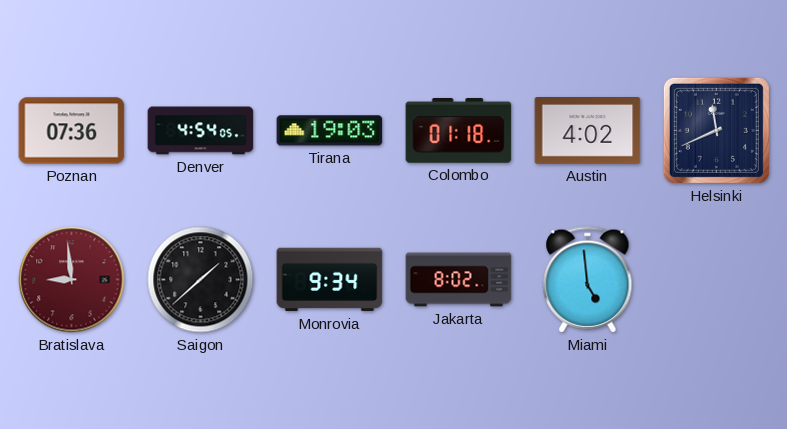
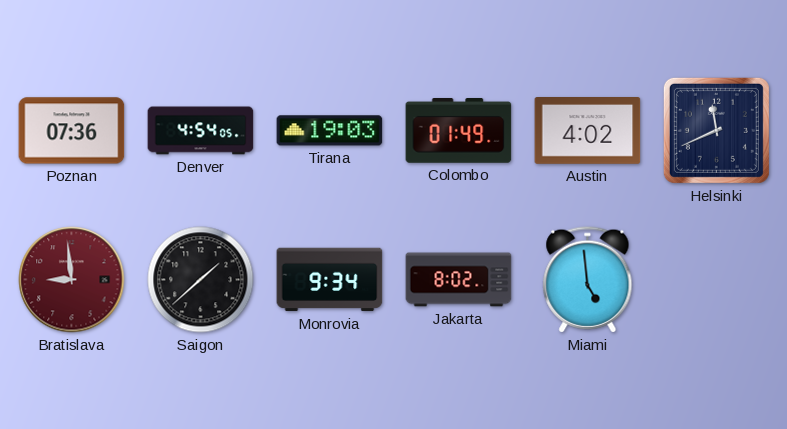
Colombo: 01:18 -> 01:49 (459, 131)
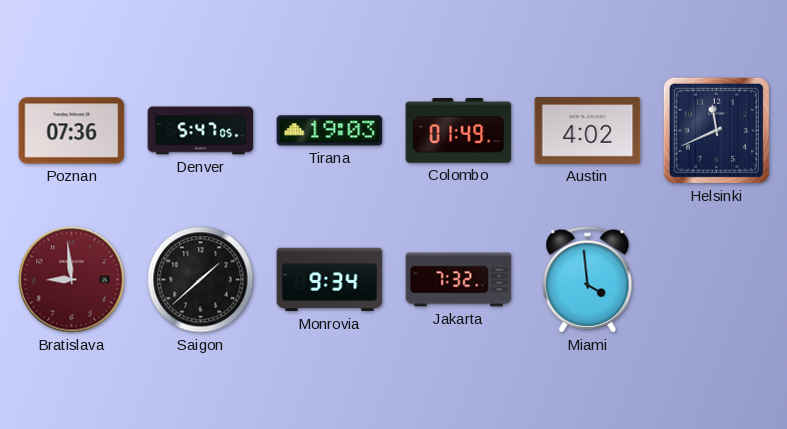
Denver: 4:54 -> 5:47 (201, 131)
Jakarta: 8:02 -> 7:32 (459, 280)
Miami: 4:59 -> 3:59 (588, 280)
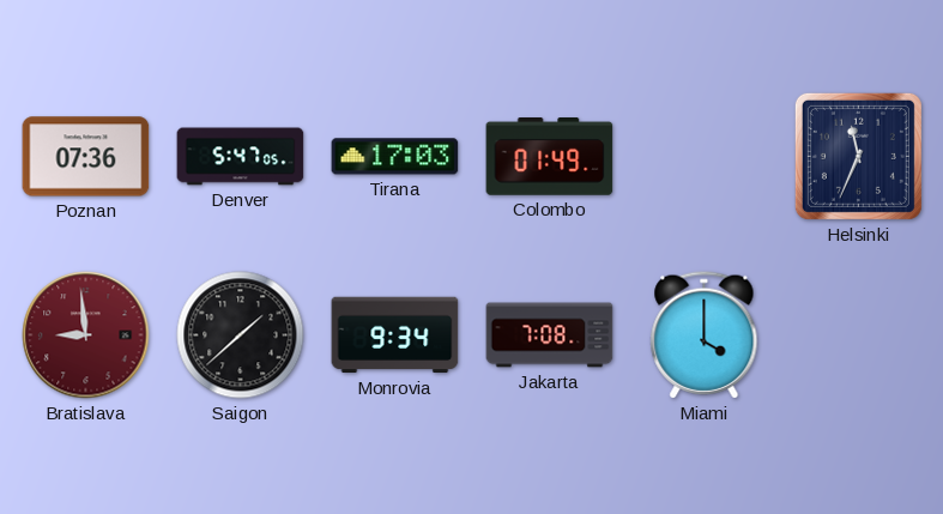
Tirana: 19:03 -> 17:03 (395, 157)
Austin: 4:02 -> none (588, 131)
Helsinki: 11:41 -> 11:34 (858, 156)
Jakarta: 7:32 -> 7:08 (550, 335)
Miami: 3:59 -> 4:00 (705, 335)
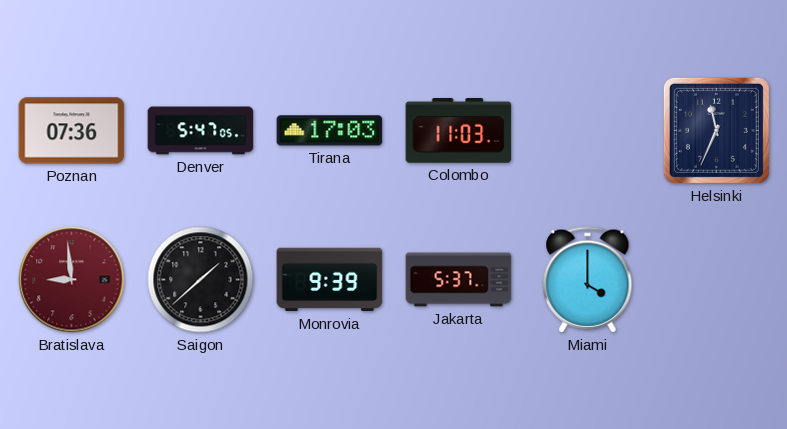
Colombo: 01:49 -> 11:03 (459, 131)
Monrovia: 9:34 -> 9:39 (330, 280)
Jakarta: 7:08 -> 5:37 (459, 280)
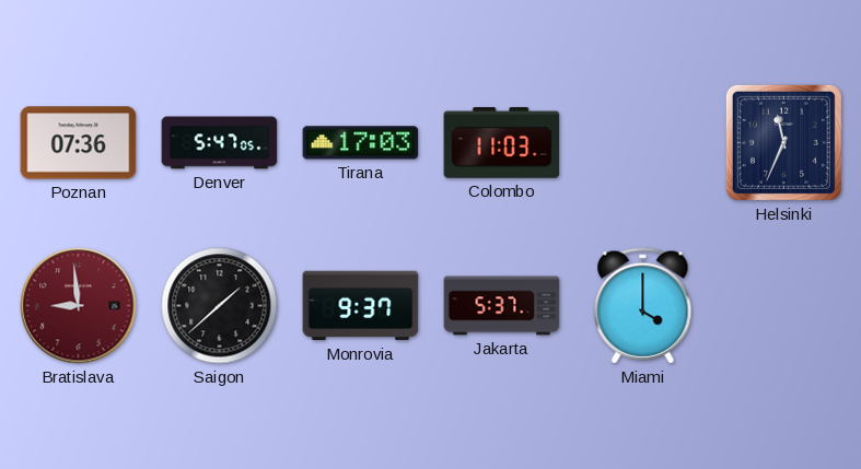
Monrovia: 9:39 -> 9:37 (361, 306)
